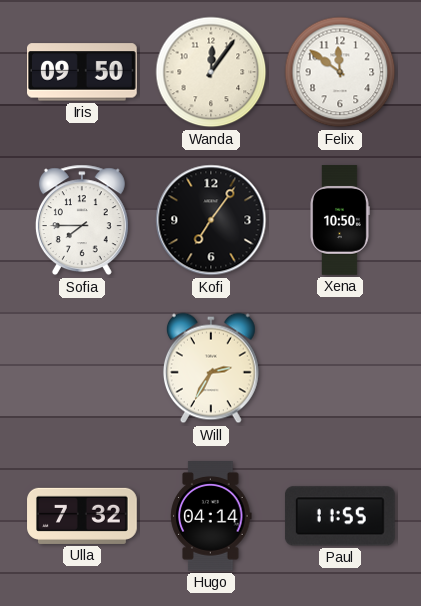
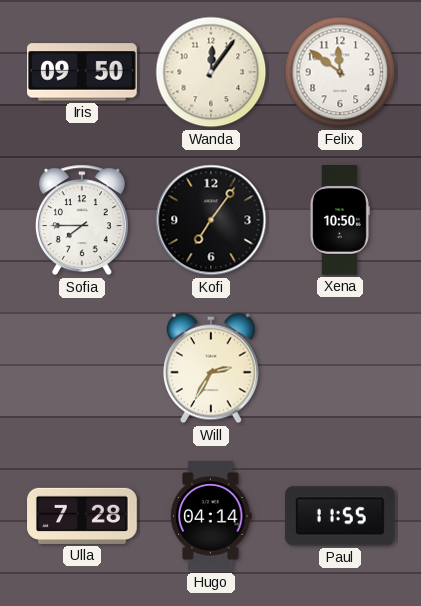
Ulla: 7:32 -> 7:28 (82, 516)
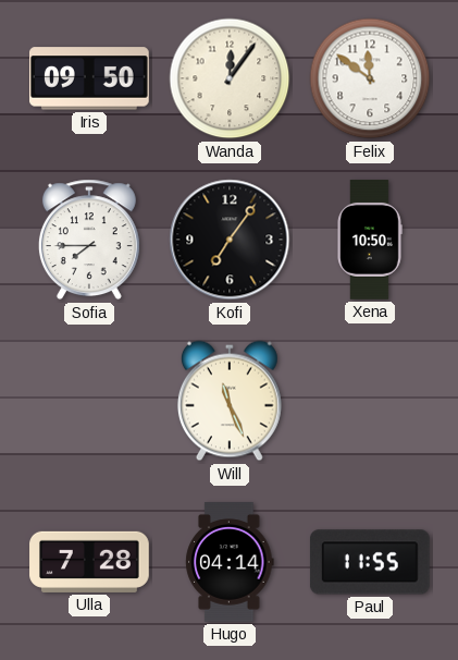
Will: 2:35 -> 11:26 (230, 401)
